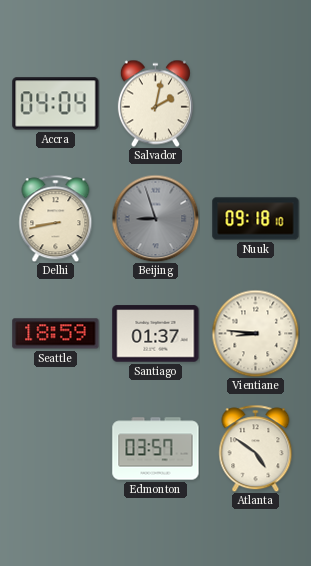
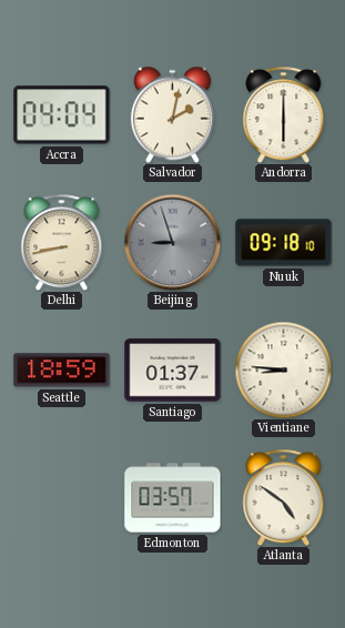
Andorra: none -> 6:00 (284, 114)
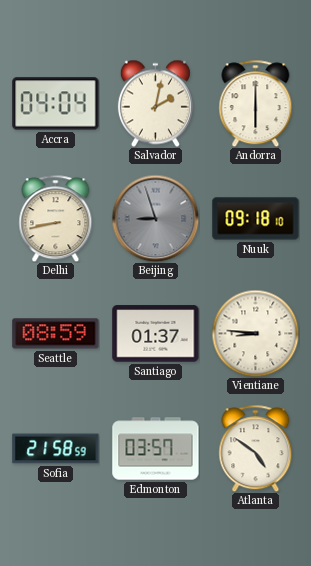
Seattle: 18:59 -> 08:59 (56, 334)
Sofia: none -> 21:58 (56, 449)
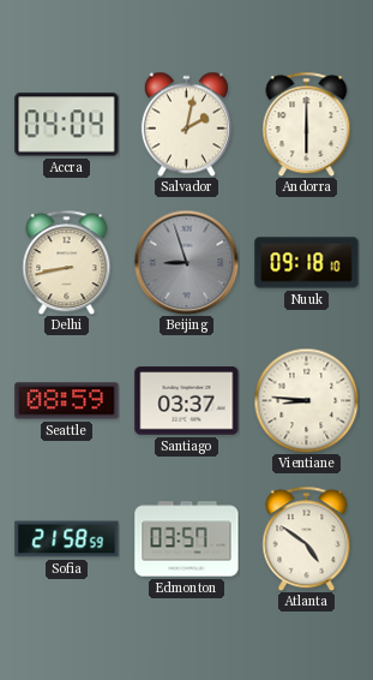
Santiago: 01:37 -> 03:37 (187, 401)
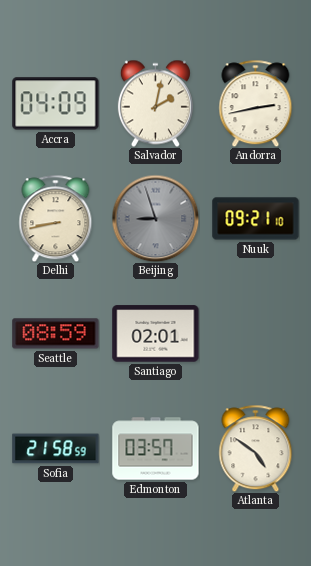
Accra: 04:04 -> 04:09 (56, 104)
Andorra: 6:00 -> 2:43 (256, 103)
Nuuk: 09:18 -> 09:21 (256, 219)
Santiago: 03:37 -> 02:01 (156, 334)
Vientiane: 8:46 -> none (306, 400)
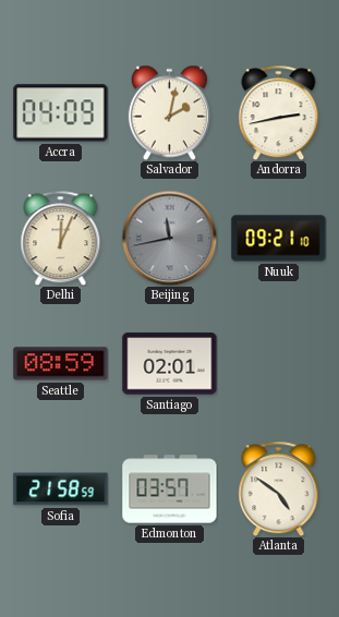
Delhi: 8:43 -> 12:04 (61, 238)
Beijing: 8:57 -> 11:43 (169, 238)
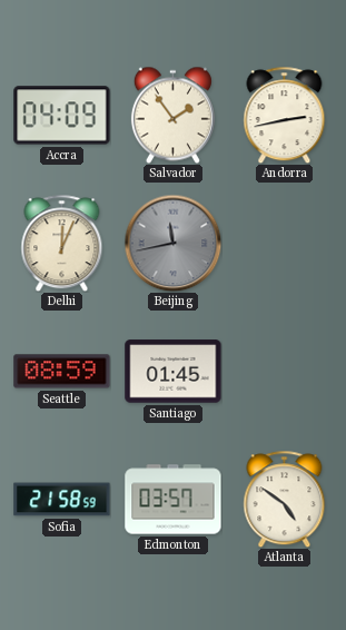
Salvador: 2:02 -> 1:54 (172, 115)
Nuuk: 09:21 -> none (279, 239)
Santiago: 02:01 -> 01:45 (174, 372)
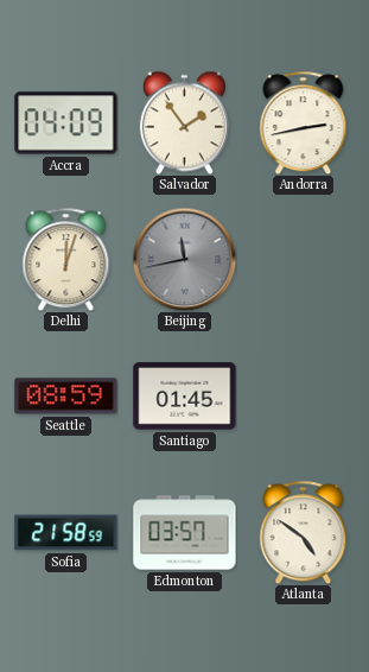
Delhi: 12:04 -> 12:03 (66, 259)
